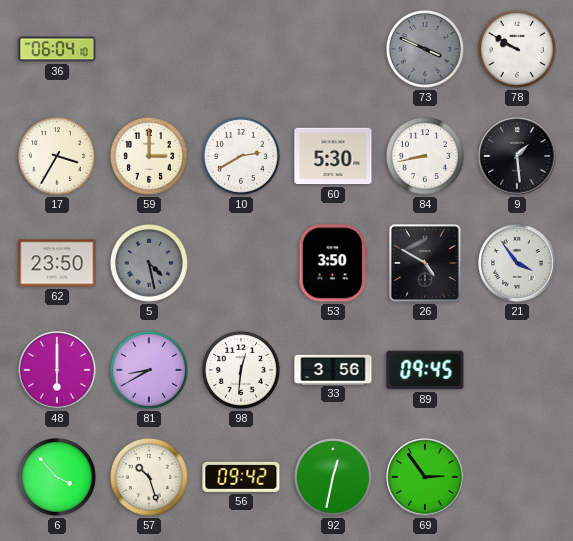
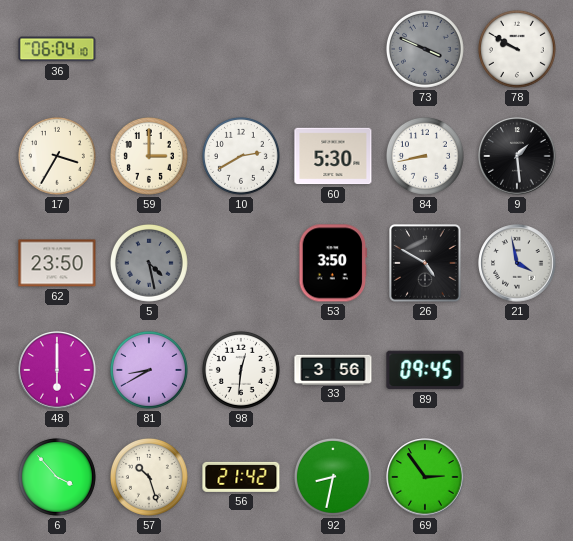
21: 3:54 -> 3:58 (517, 263)
56: 09:42 -> 21:42 (241, 477)
92: 12:32 -> 8:32 (333, 477)
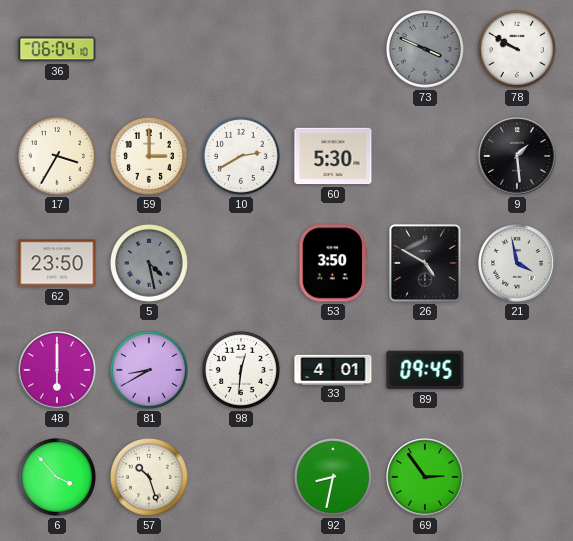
84: 8:43 -> none (425, 156)
33: 3:56 -> 4:01 (333, 369)
56: 21:42 -> none (241, 477)
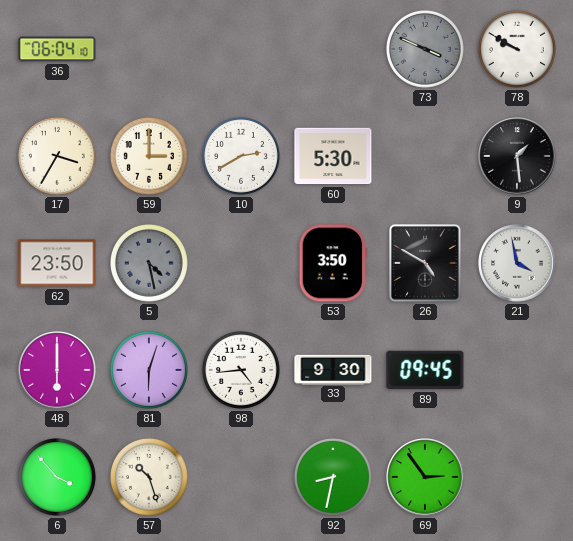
81: 8:40 -> 6:03 (149, 370)
98: 12:31 -> 4:44 (241, 370)
33: 4:01 -> 9:30 (333, 369)
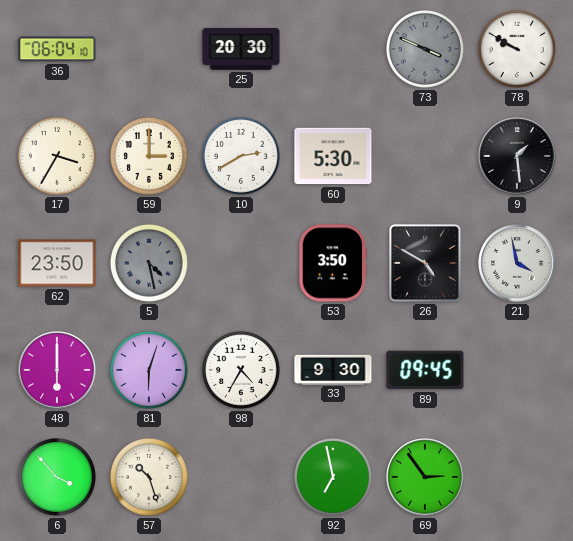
25: none -> 20:30 (241, 50)
98: 4:44 -> 4:35 (241, 370)
92: 8:32 -> 6:58 (333, 477)
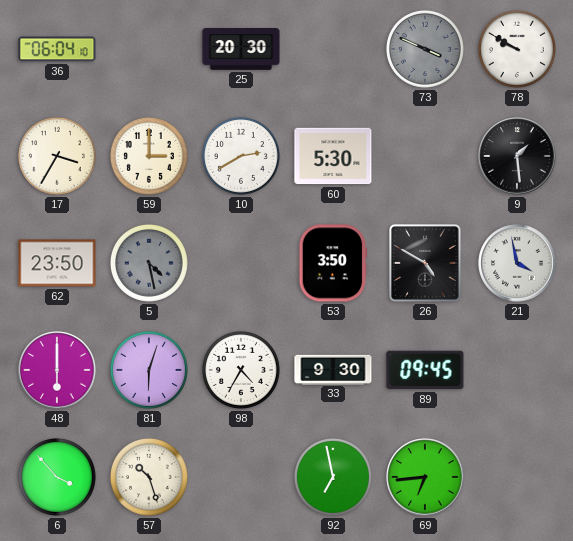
69: 2:54 -> 6:44 (425, 477)
